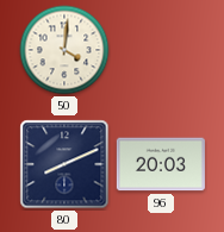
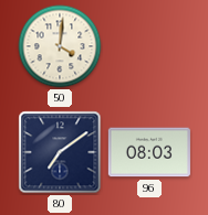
80: 8:11 -> 7:09 (60, 152)
96: 20:03 -> 08:03 (149, 152)
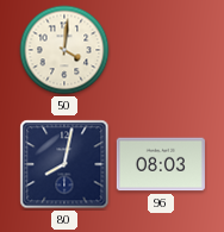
80: 7:09 -> 8:02 (64, 164)
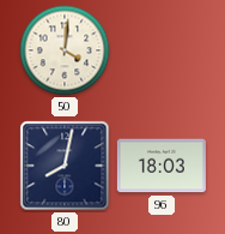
96: 08:03 -> 18:03 (162, 166)
